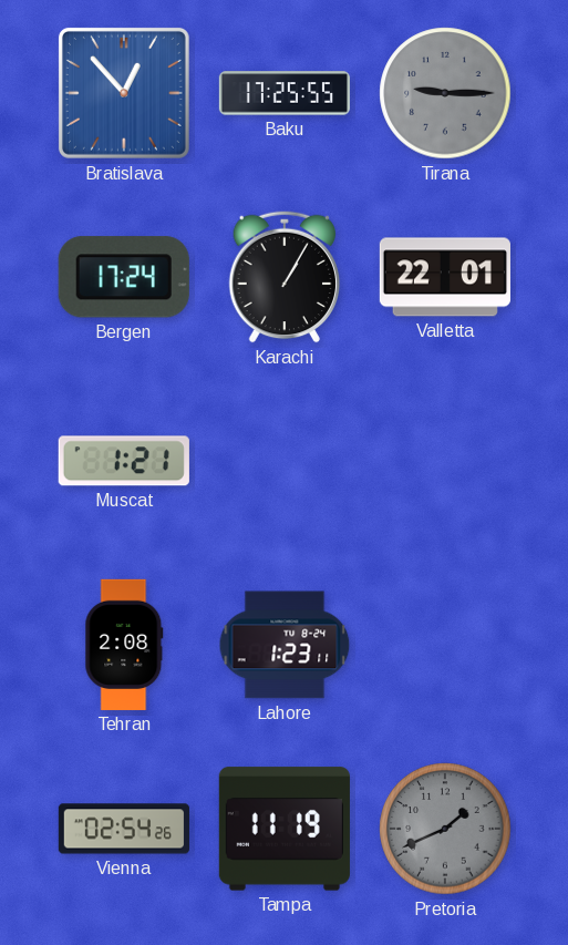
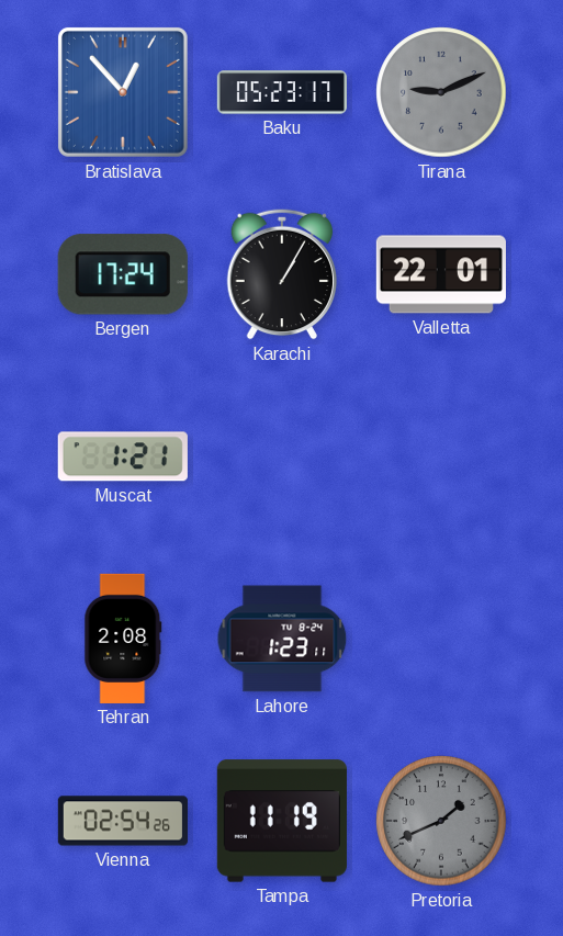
Baku: 17:25 -> 05:23 (282, 92)
Tirana: 9:15 -> 9:11 (441, 92)
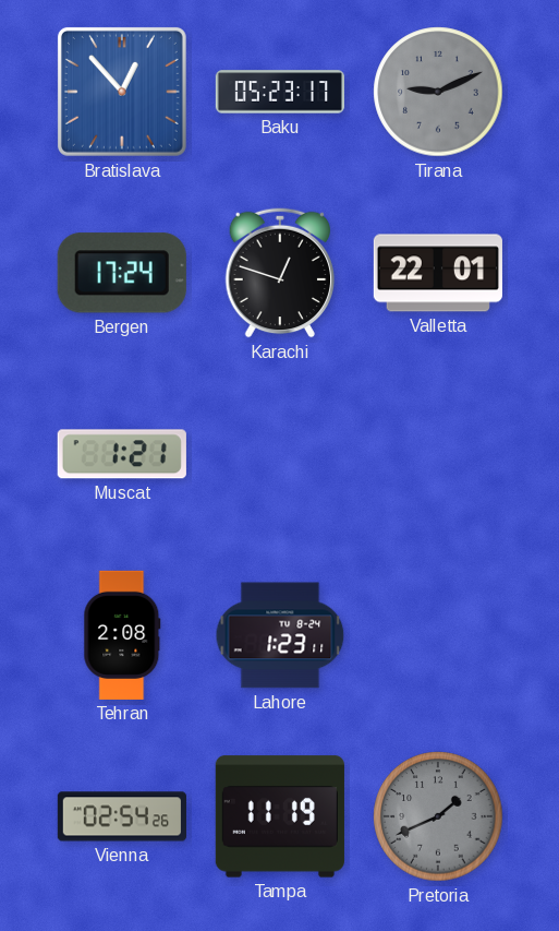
Karachi: 1:05 -> 12:48 (280, 273)
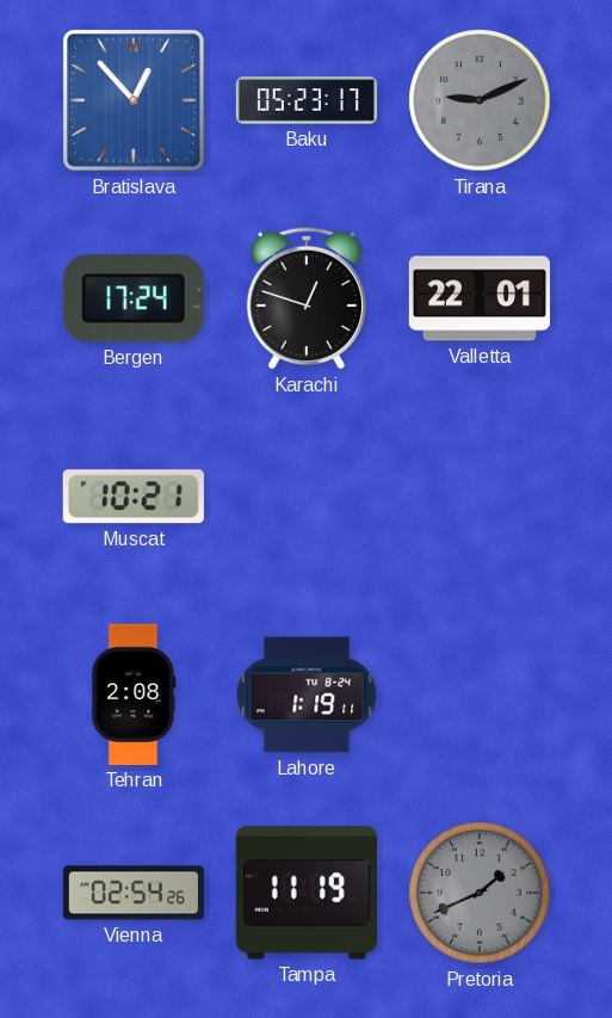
Muscat: 1:21 -> 10:21 (134, 496)
Lahore: 1:23 -> 1:19 (307, 695)
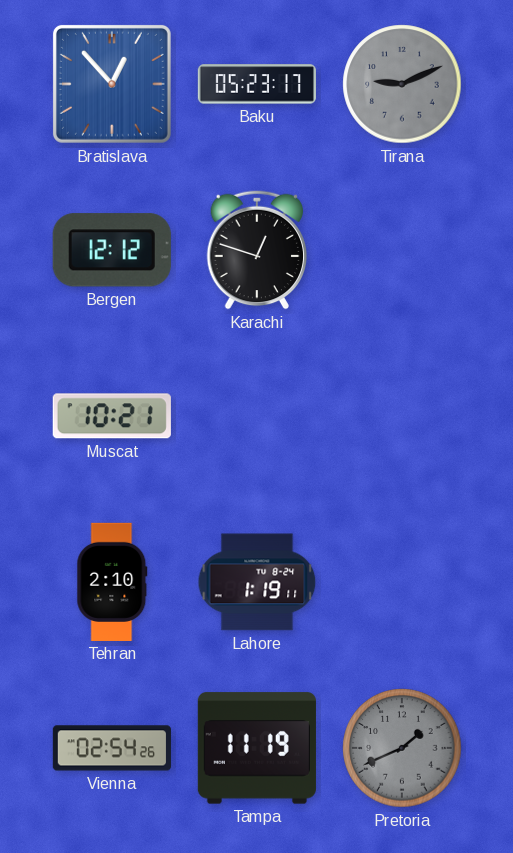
Bergen: 17:24 -> 12:12 (112, 250)
Valletta: 22:01 -> none (480, 298)
Tehran: 2:08 -> 2:10 (112, 582)
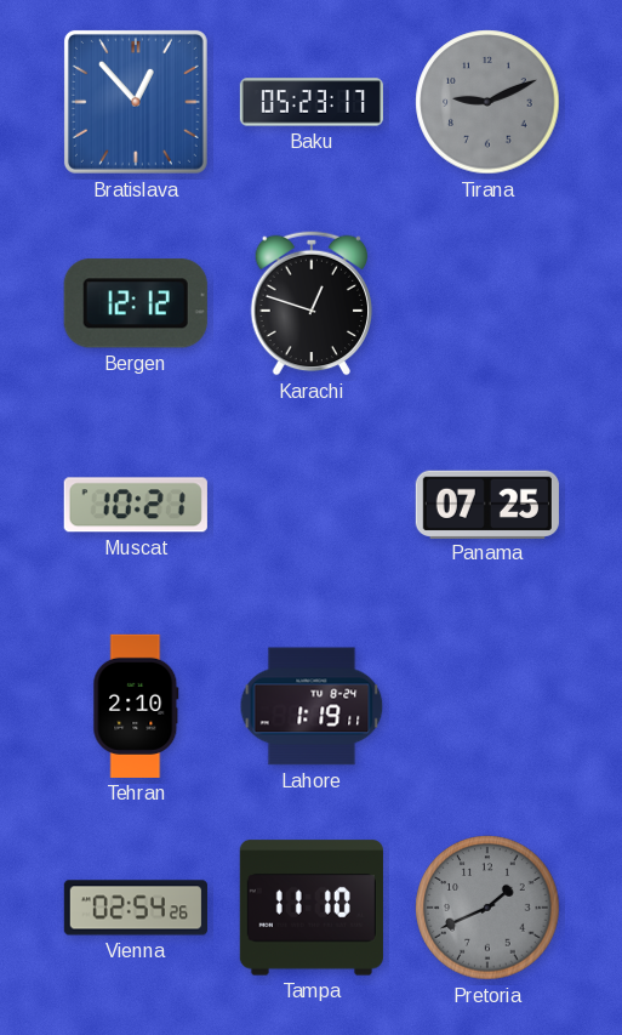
Panama: none -> 07:25 (487, 504)
Tampa: 11:19 -> 11:10 (312, 908)
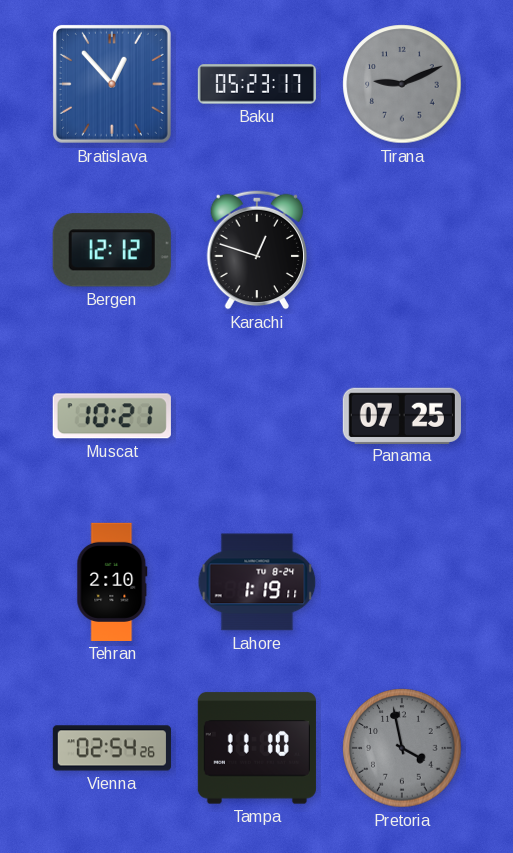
Pretoria: 1:41 -> 3:58 (402, 748)
